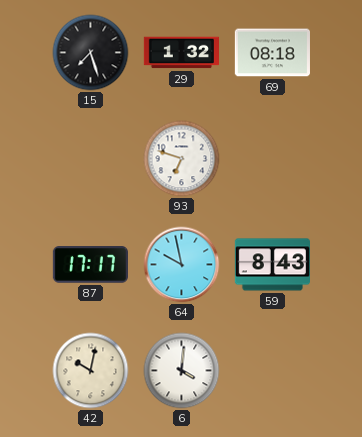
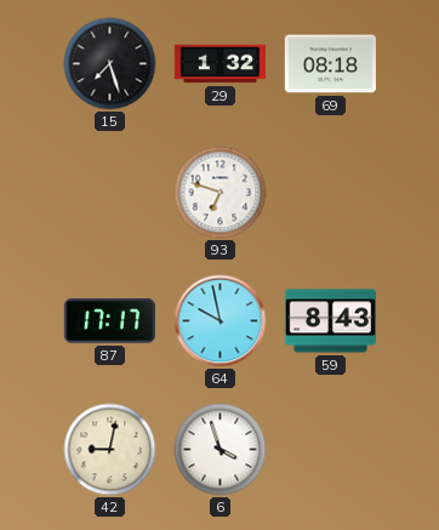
42: 10:02 -> 9:02 (110, 450)
6: 4:01 -> 3:57 (221, 450)
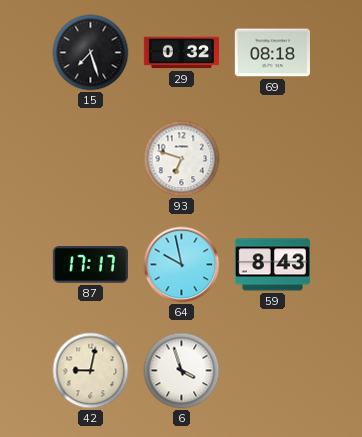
29: 1:32 -> 0:32 (181, 53)
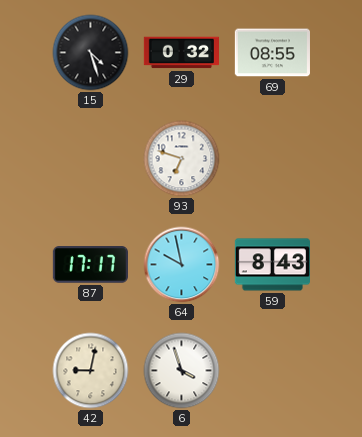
15: 7:27 -> 4:27 (91, 53)
69: 08:18 -> 08:55 (272, 53)
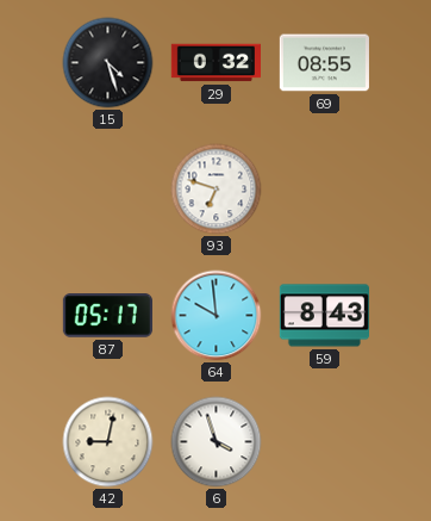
87: 17:17 -> 05:17 (107, 316)
64: 9:58 -> 9:59 (217, 316)
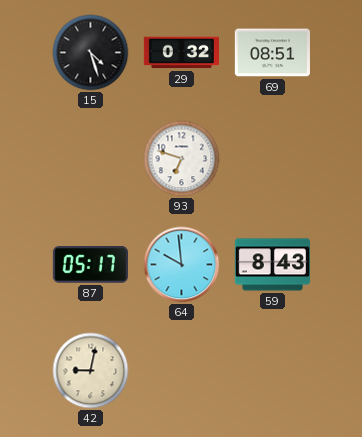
69: 08:55 -> 08:51 (272, 53)
6: 3:57 -> none (217, 442)
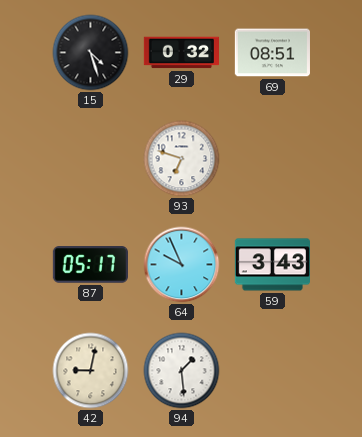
64: 9:59 -> 9:56 (182, 265)
59: 8:43 -> 3:43 (272, 265)
94: none -> 1:29 (182, 371)
